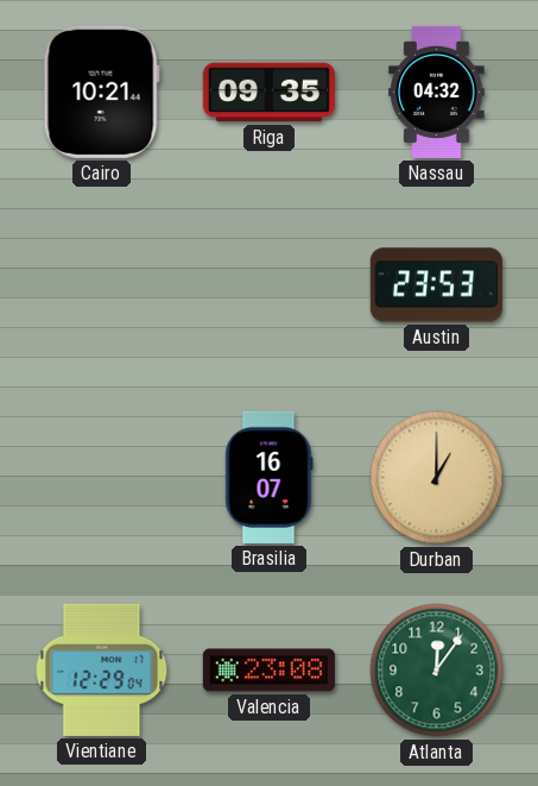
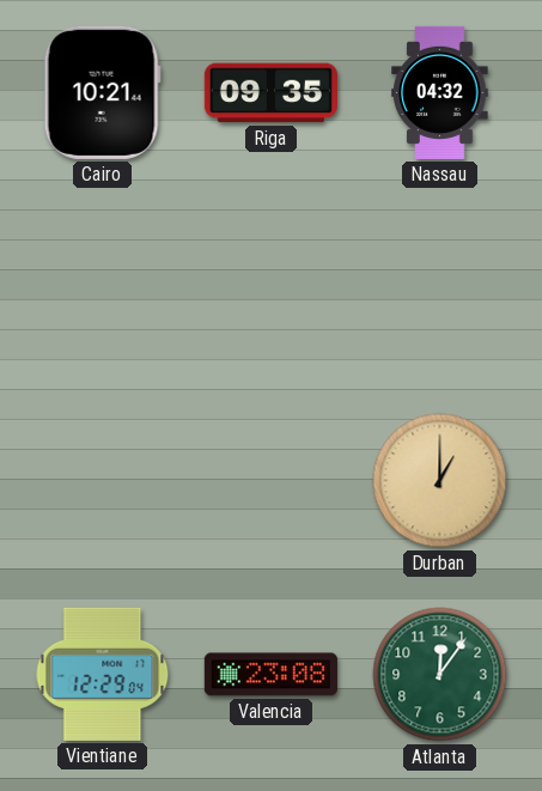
Austin: 23:53 -> none (436, 285)
Brasilia: 16:07 -> none (270, 477)
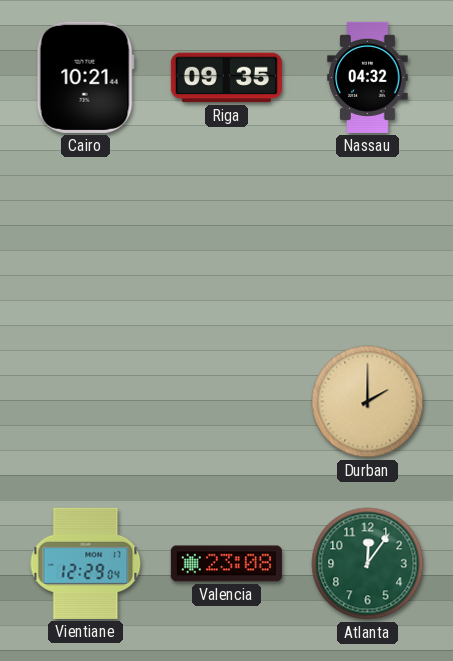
Durban: 1:00 -> 2:00 (368, 402)
